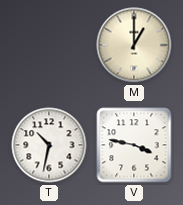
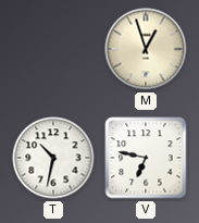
M: 1:00 -> 12:57 (146, 49)
V: 3:47 -> 6:47 (146, 158)
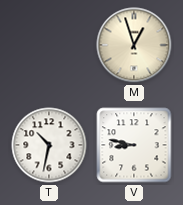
V: 6:47 -> 8:47 (134, 145)
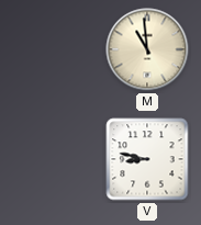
M: 12:57 -> 10:59 (147, 49)
T: 10:32 -> none (49, 145)
